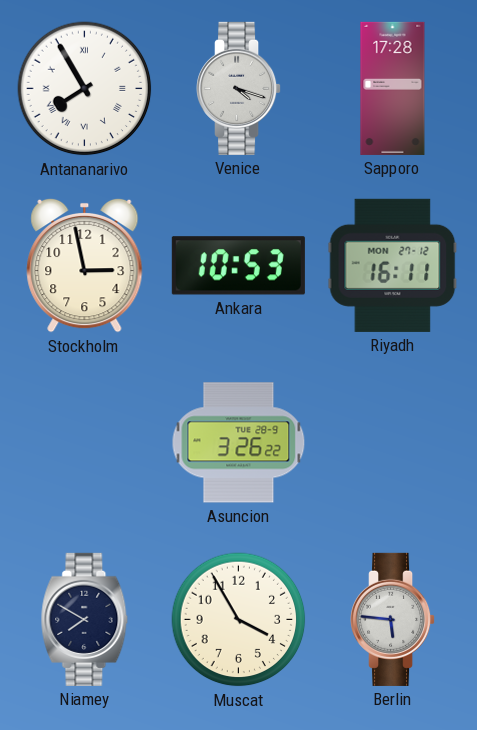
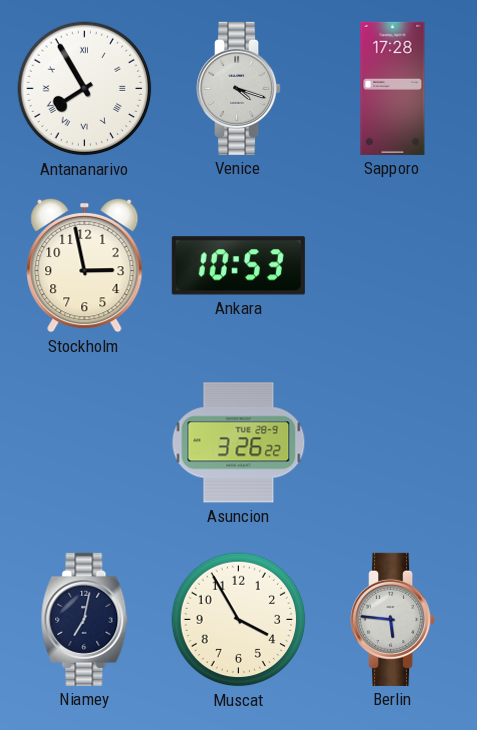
Riyadh: 16:11 -> none (393, 265)
Niamey: 7:50 -> 7:02 (85, 619)
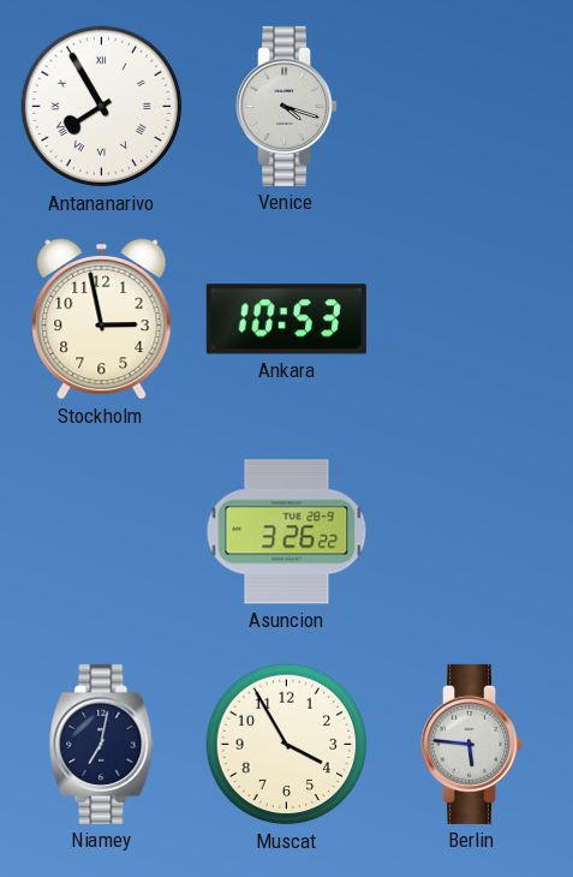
Sapporo: 17:28 -> none (393, 88)
